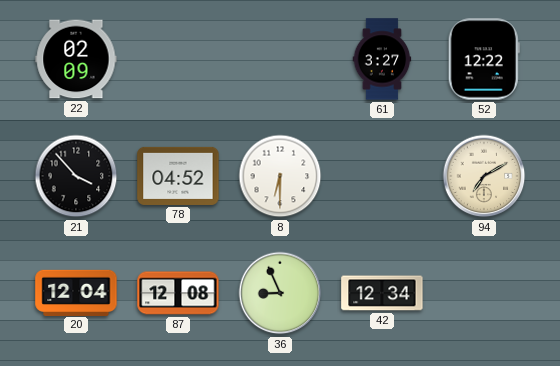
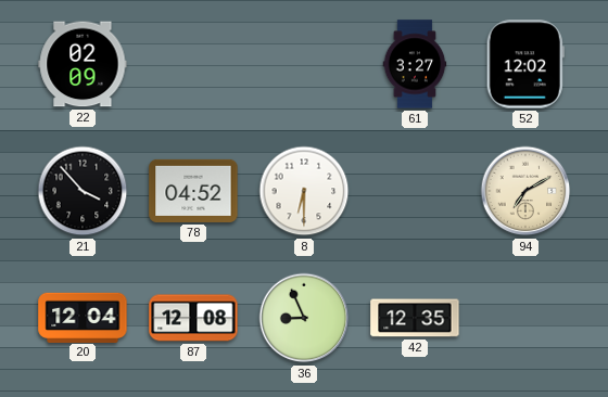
52: 12:22 -> 12:02 (525, 64)
42: 12:34 -> 12:35 (415, 318)
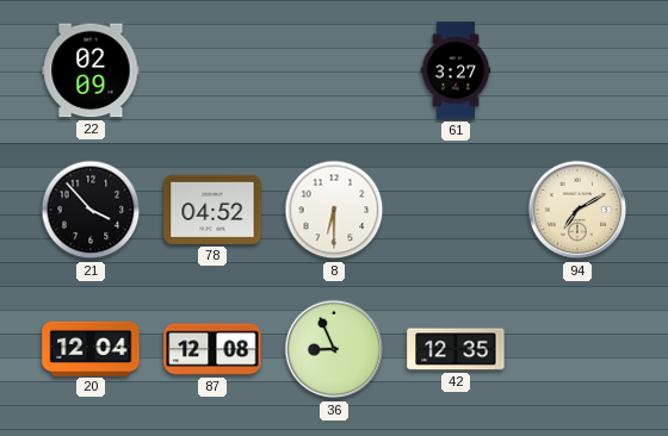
52: 12:02 -> none (525, 64)
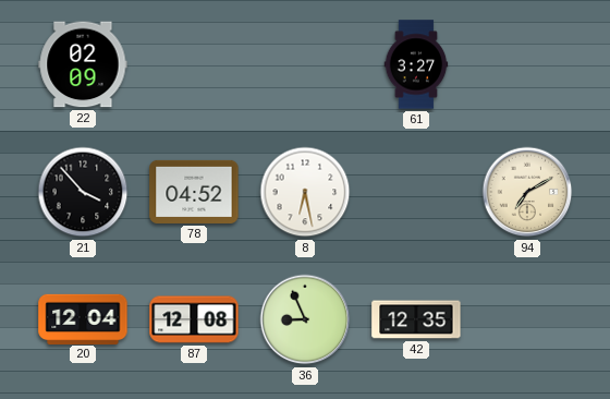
8: 6:30 -> 6:28 (305, 192)
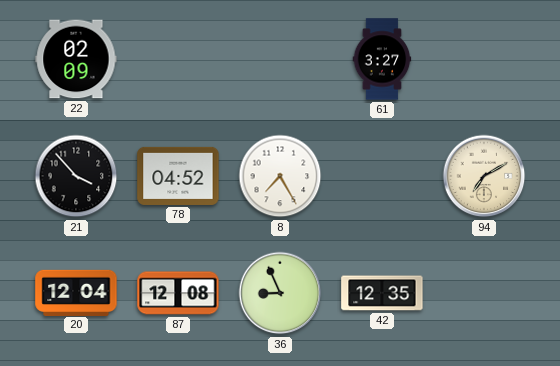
8: 6:28 -> 7:25 (280, 176)
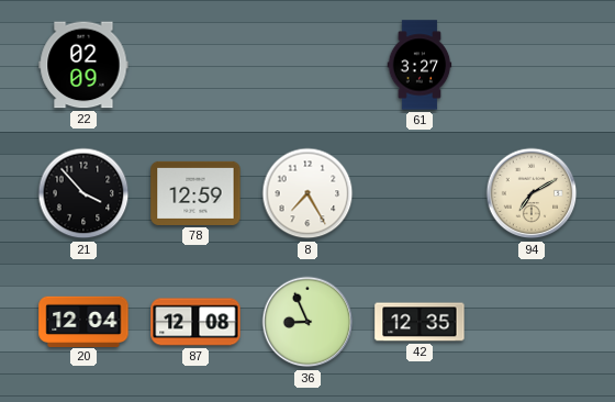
78: 04:52 -> 12:59 (195, 193)
